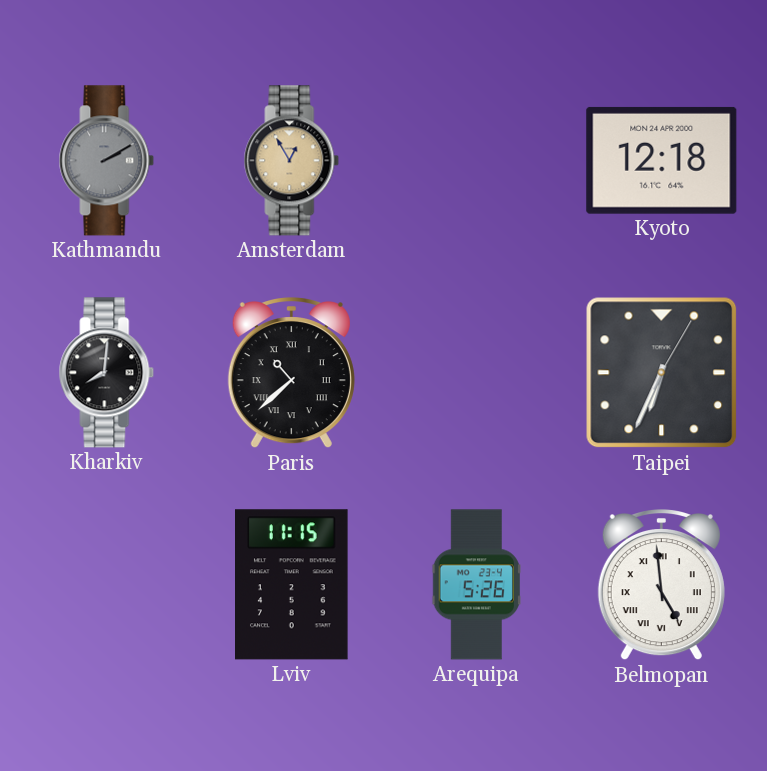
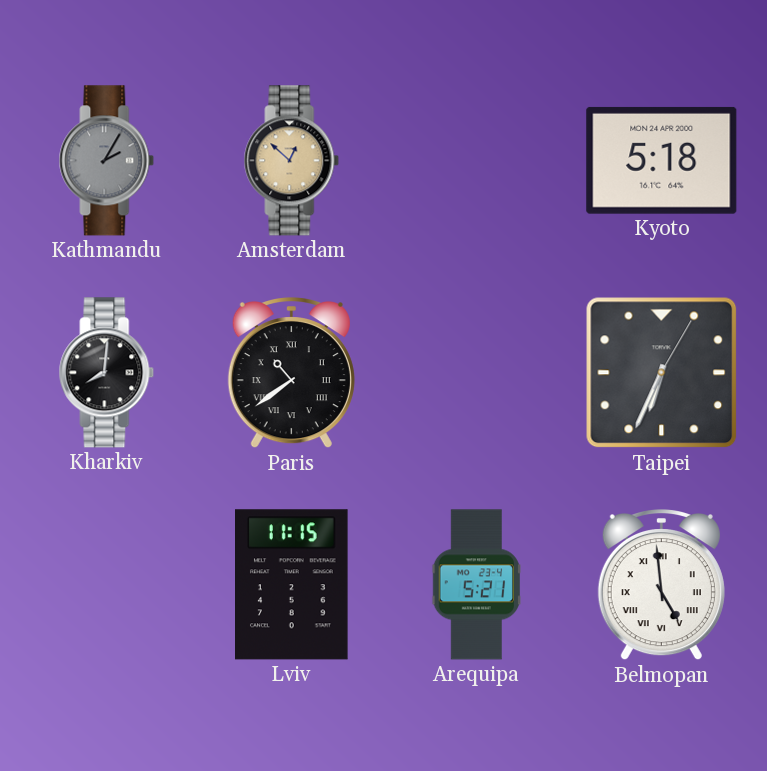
Kathmandu: 2:10 -> 2:05 (107, 161)
Amsterdam: 12:55 -> 12:52 (292, 161)
Kyoto: 12:18 -> 5:18 (662, 160)
Paris: 10:38 -> 10:39 (291, 374)
Arequipa: 5:26 -> 5:21 (476, 585)
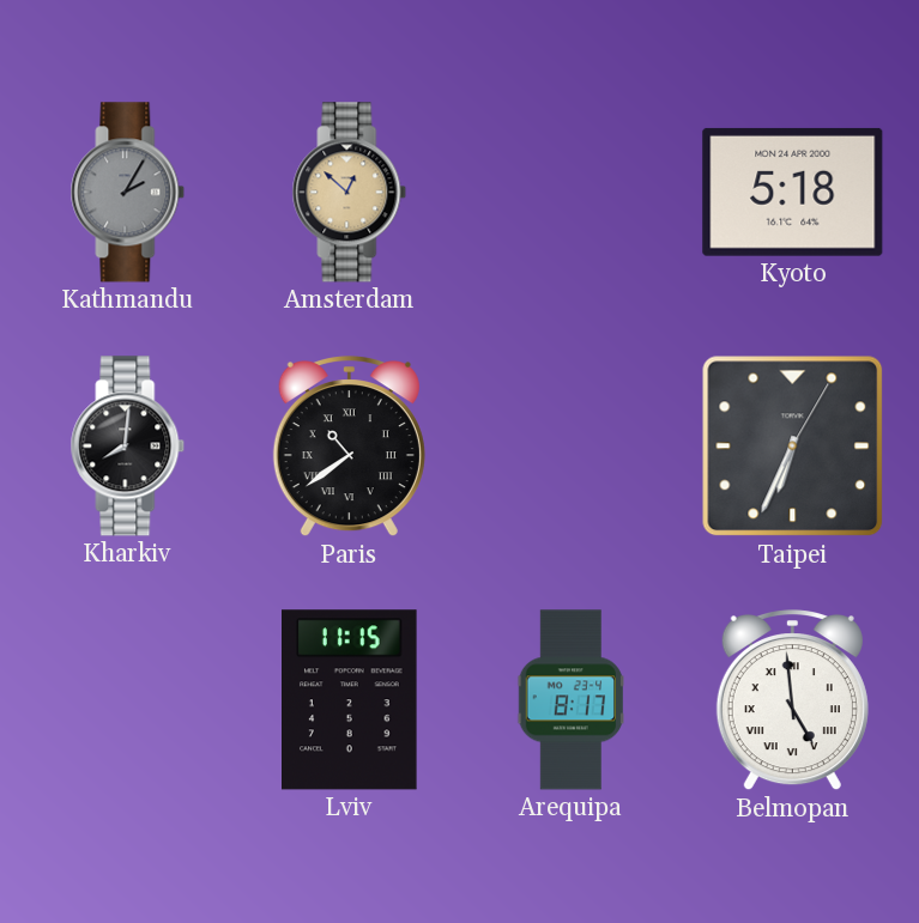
Arequipa: 5:21 -> 8:17 (570, 700)
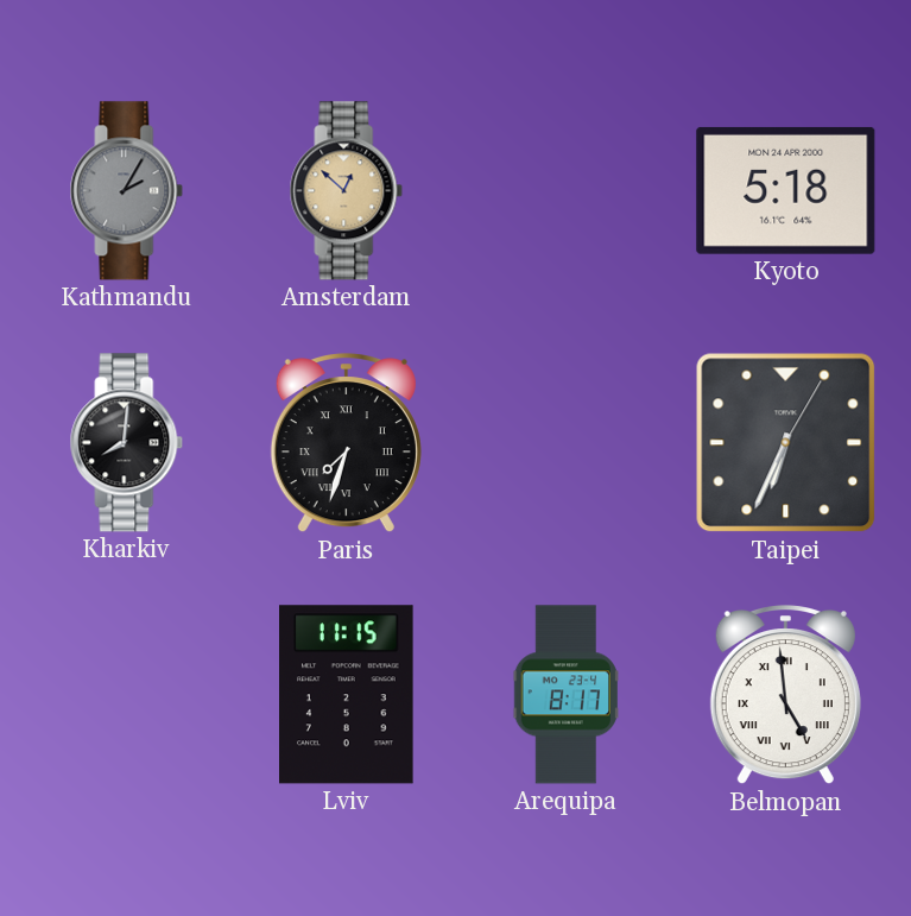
Paris: 10:39 -> 7:33 (346, 444)
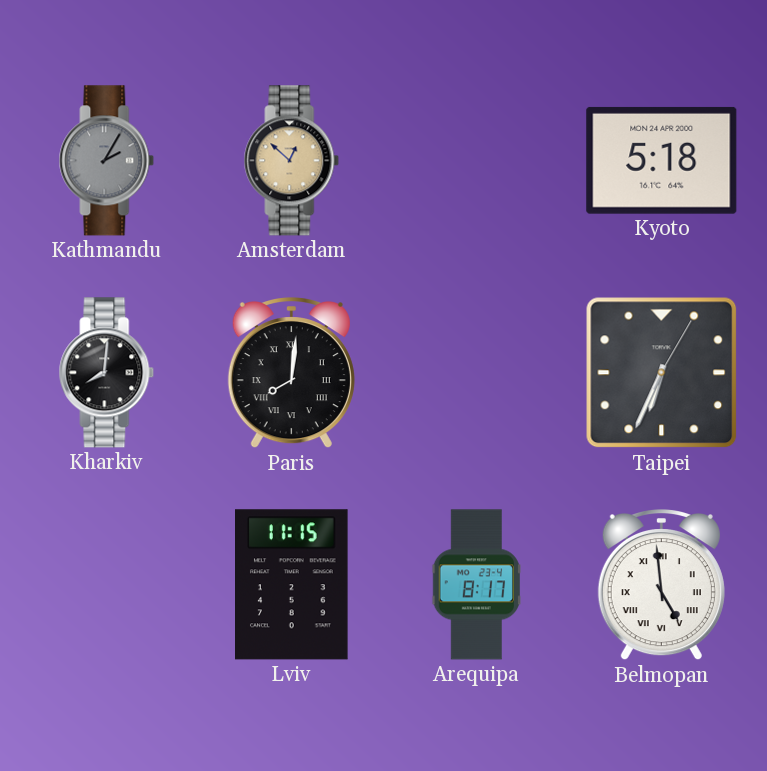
Paris: 7:33 -> 8:01 (291, 374)
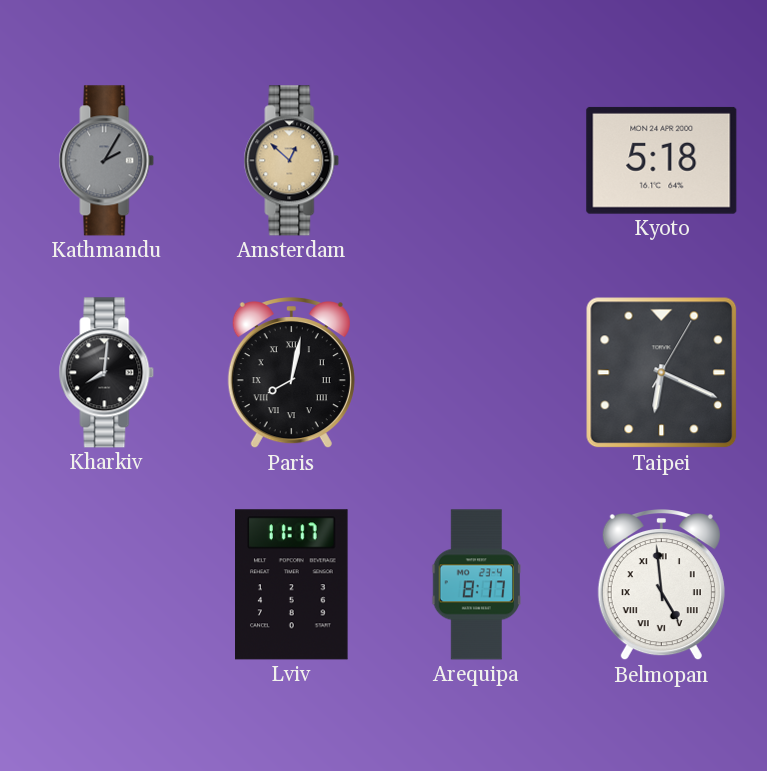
Paris: 8:01 -> 8:02 (291, 374)
Taipei: 6:34 -> 6:19 (662, 373)
Lviv: 11:15 -> 11:17 (292, 585)
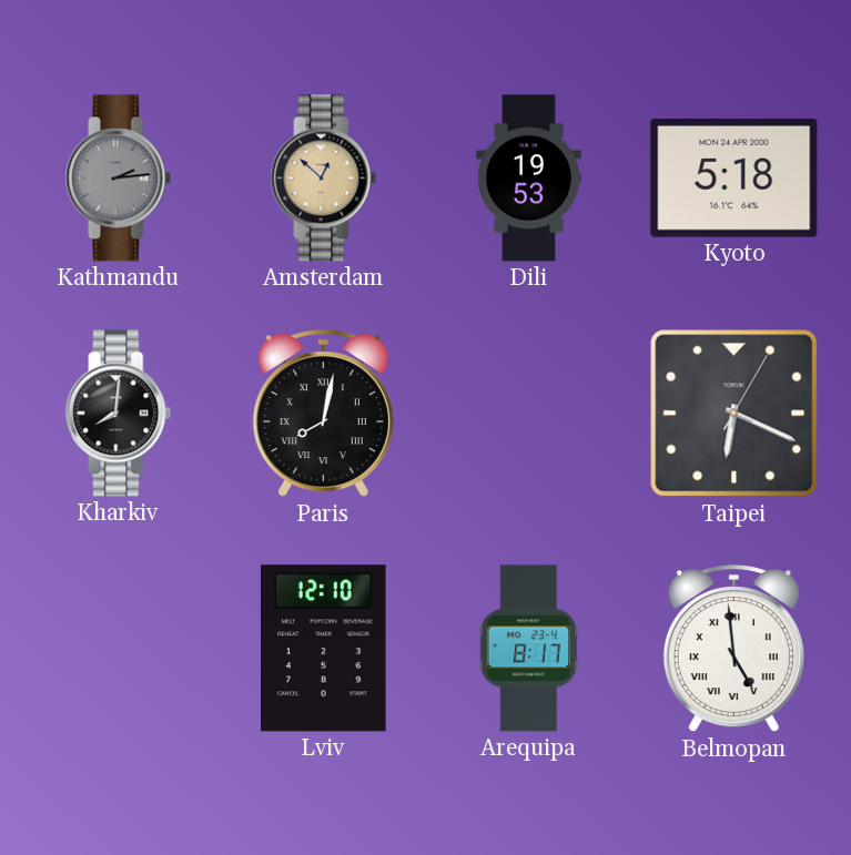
Kathmandu: 2:05 -> 2:14 (119, 179)
Dili: none -> 19:53 (528, 179)
Lviv: 11:17 -> 12:10 (324, 649)
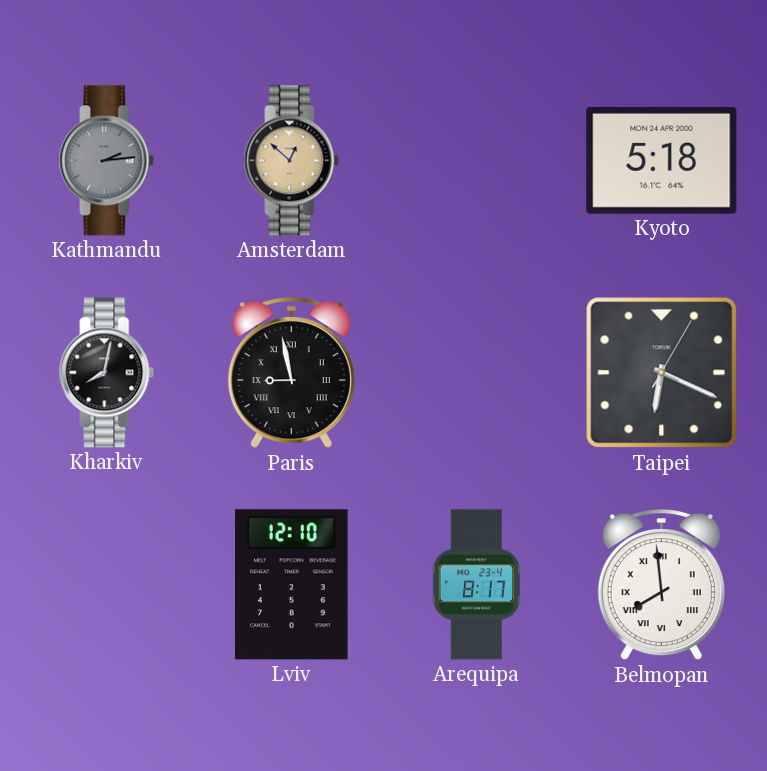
Dili: 19:53 -> none (528, 179)
Kharkiv: 8:01 -> 8:02 (107, 373)
Paris: 8:02 -> 8:58 (291, 374)
Belmopan: 4:59 -> 7:59 (661, 586)
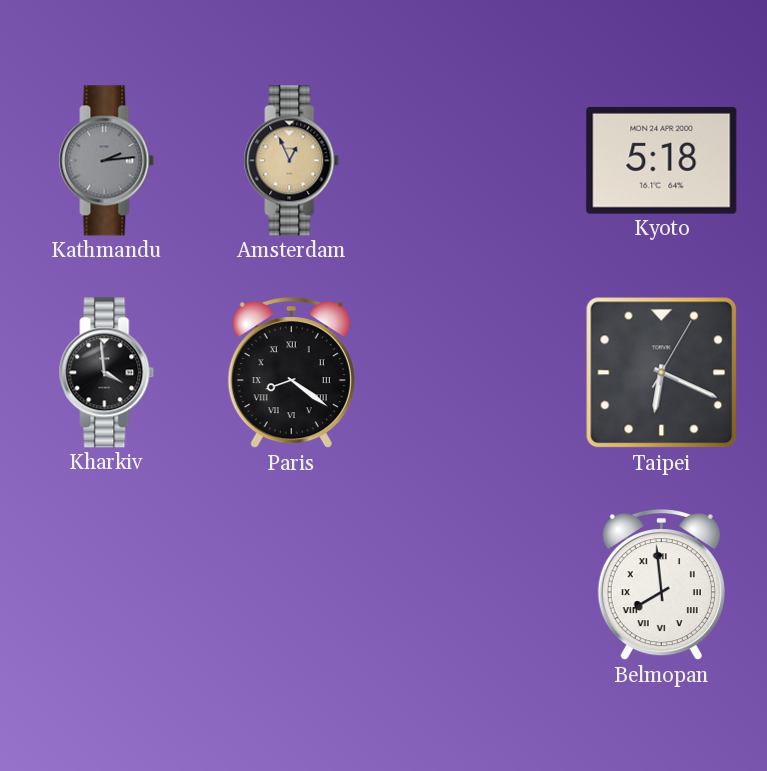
Amsterdam: 12:52 -> 12:56 (292, 161)
Kharkiv: 8:02 -> 3:59 (107, 373)
Paris: 8:58 -> 8:21 (291, 374)
Lviv: 12:10 -> none (292, 585)
Arequipa: 8:17 -> none (476, 585)
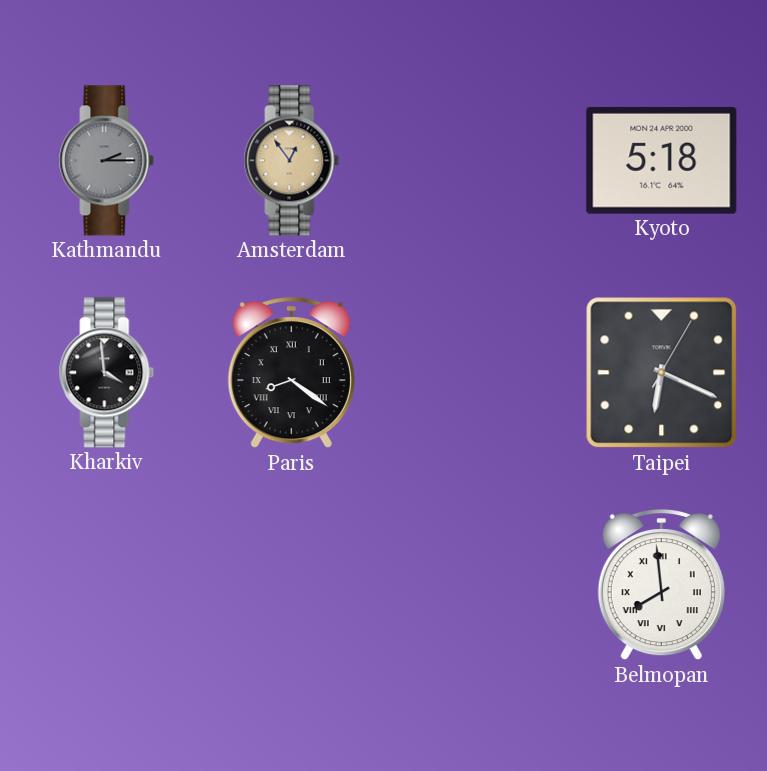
Kathmandu: 2:14 -> 2:15 (107, 161)
Amsterdam: 12:56 -> 12:54 (292, 161)
